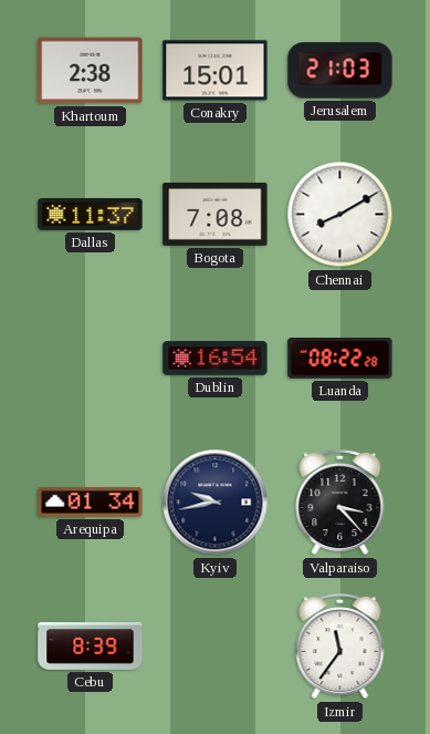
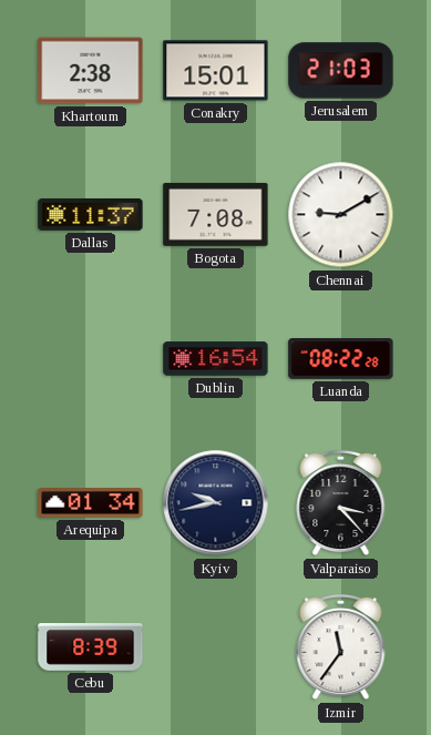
Chennai: 8:10 -> 9:10 (341, 215)
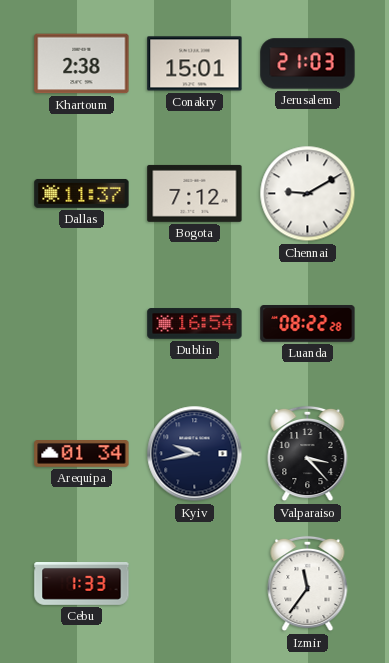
Bogota: 7:08 -> 7:12 (195, 193)
Cebu: 8:39 -> 1:33 (82, 584)
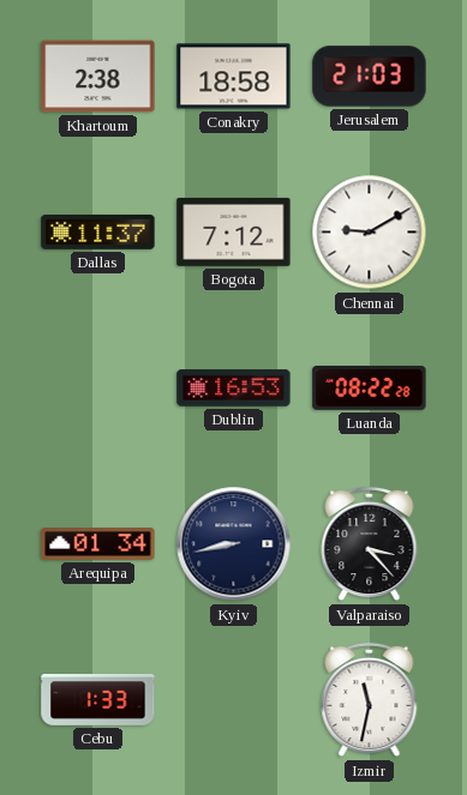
Conakry: 15:01 -> 18:58 (234, 77)
Dublin: 16:54 -> 16:53 (234, 389)
Kyiv: 9:43 -> 8:43 (234, 544)
Izmir: 11:36 -> 11:32 (370, 700)
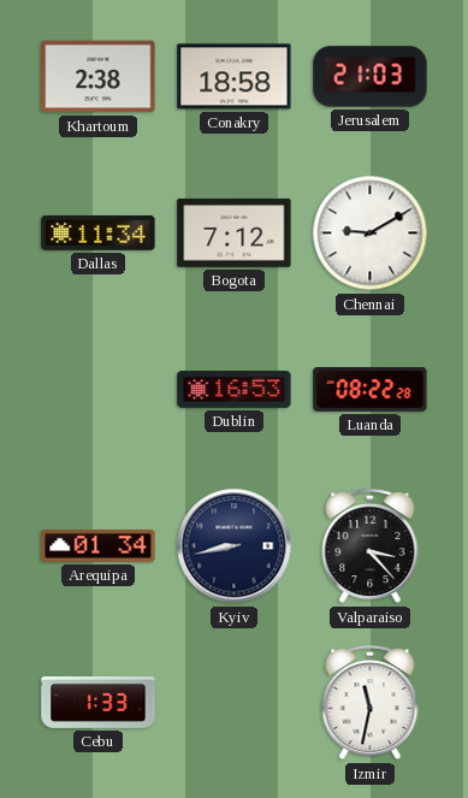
Dallas: 11:37 -> 11:34 (99, 232)
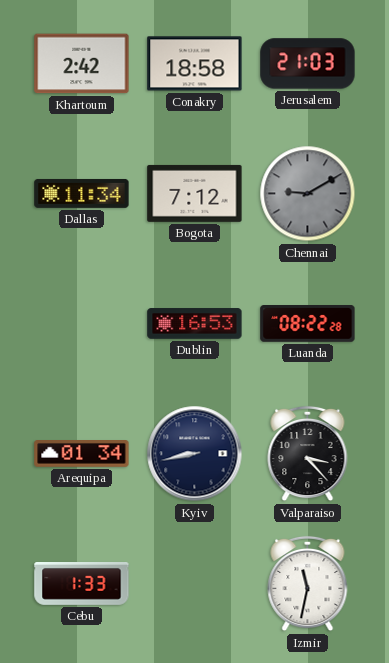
Khartoum: 2:38 -> 2:42 (82, 64)
Chennai dial: white -> grey (308, 194)
